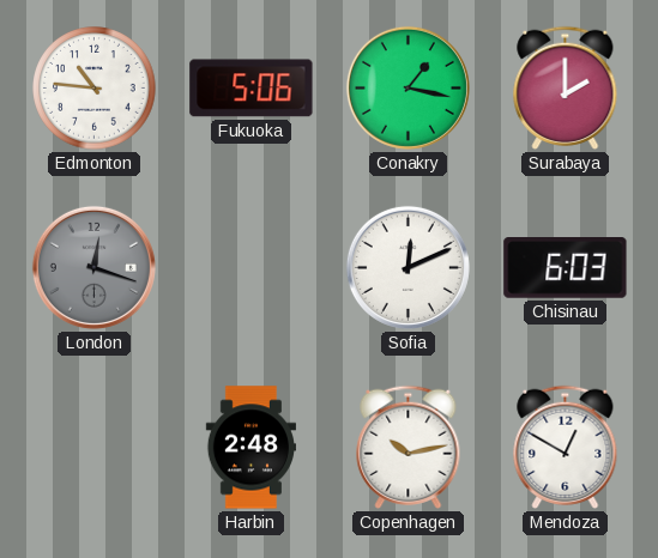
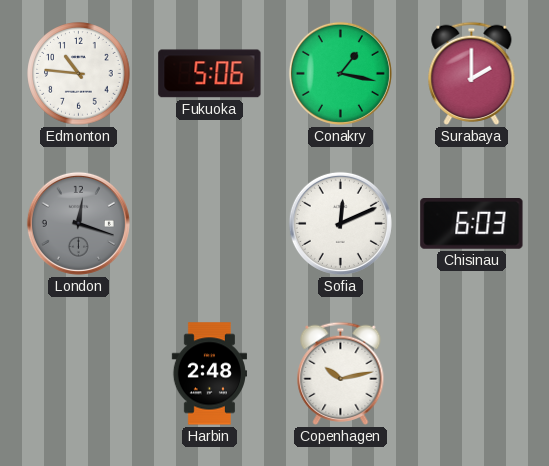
Mendoza: 12:50 -> none (566, 447)
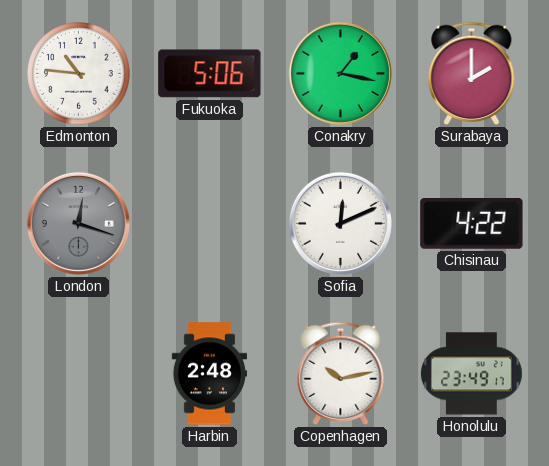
Chisinau: 6:03 -> 4:22 (472, 224)
Honolulu: none -> 23:49 (471, 374)
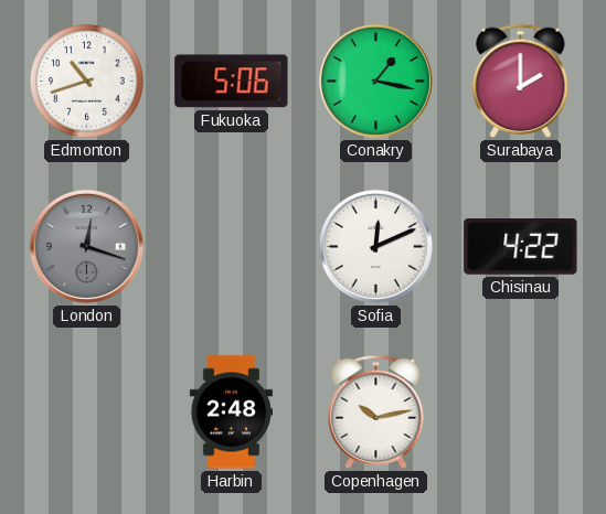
Edmonton: 10:46 -> 10:42 (87, 82)
Honolulu: 23:49 -> none (471, 374)
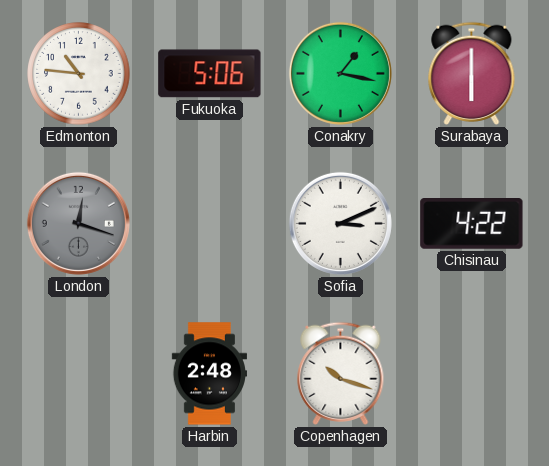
Edmonton: 10:42 -> 10:46 (79, 74)
Surabaya: 2:00 -> 6:00 (472, 73)
Sofia: 12:11 -> 3:11 (340, 223)
Copenhagen: 10:13 -> 10:18 (341, 373)
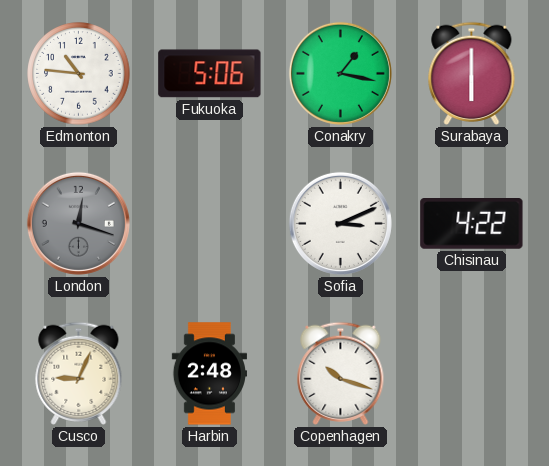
Cusco: none -> 9:04 (79, 373)
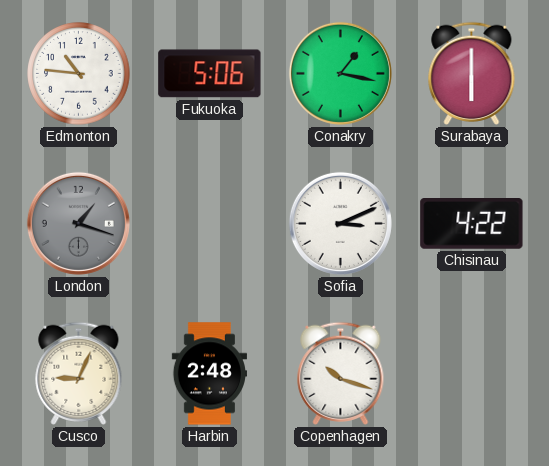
London: 12:18 -> 1:18 (78, 223)
